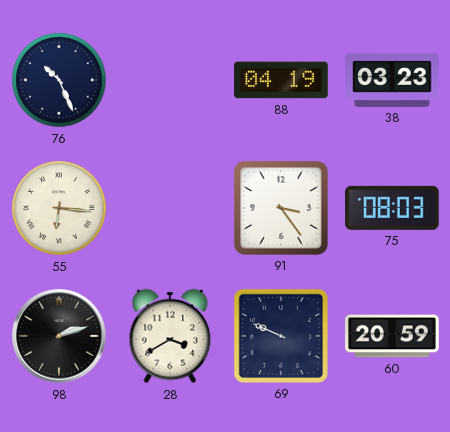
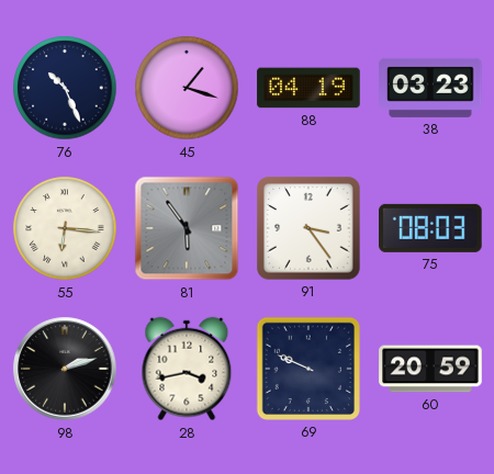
45: none -> 1:18 (187, 88)
81: none -> 5:54 (187, 228)
28: 3:40 -> 3:43 (187, 369)
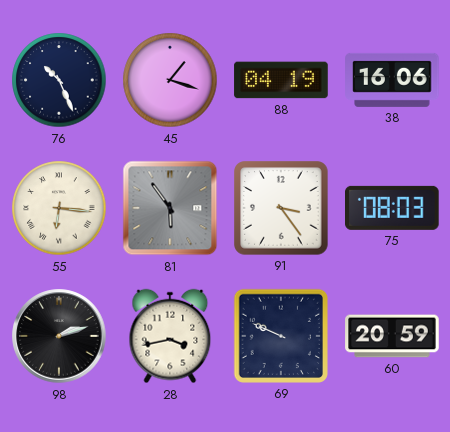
38: 03:23 -> 16:06 (392, 80)
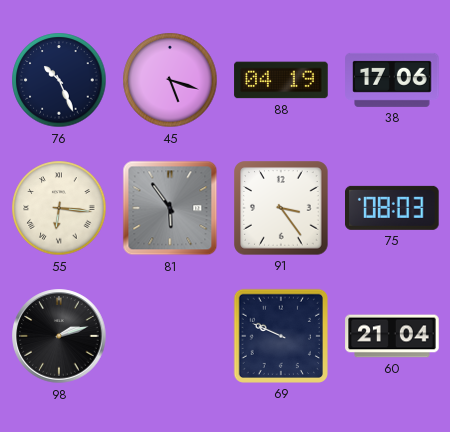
45: 1:18 -> 5:18 (170, 80)
38: 16:06 -> 17:06 (392, 80)
28: 3:43 -> none (170, 336)
60: 20:59 -> 21:04 (392, 336)
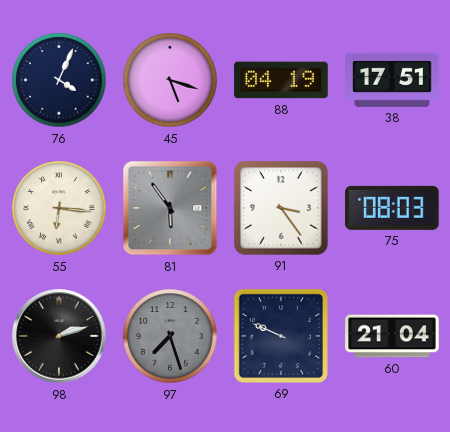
76: 10:26 -> 4:04 (59, 80)
38: 17:06 -> 17:51 (392, 80)
97: none -> 7:27 (170, 336)
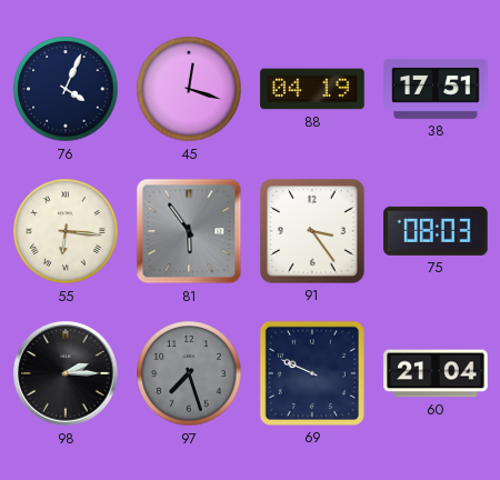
45: 5:18 -> 12:18 (189, 89)
98: 2:12 -> 2:15 (66, 373)
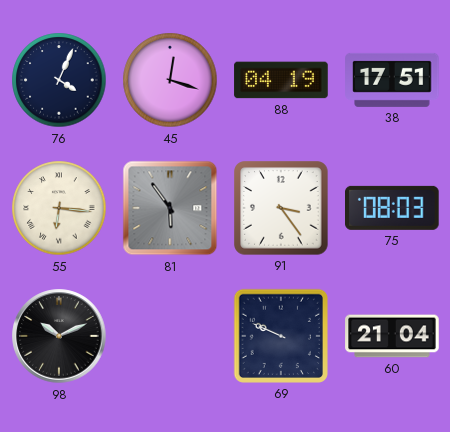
98: 2:15 -> 10:11 (59, 336)
97: 7:27 -> none (189, 373)
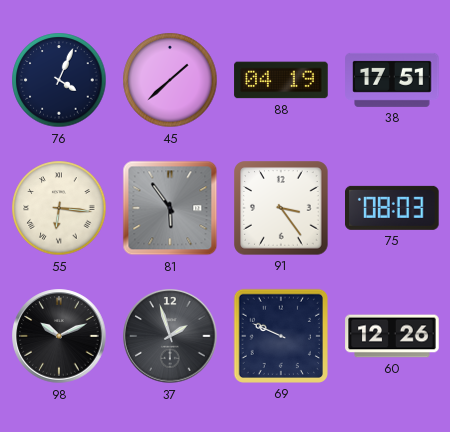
45: 12:18 -> 1:38 (170, 80)
37: none -> 1:57 (170, 336)
60: 21:04 -> 12:26 (392, 336)
